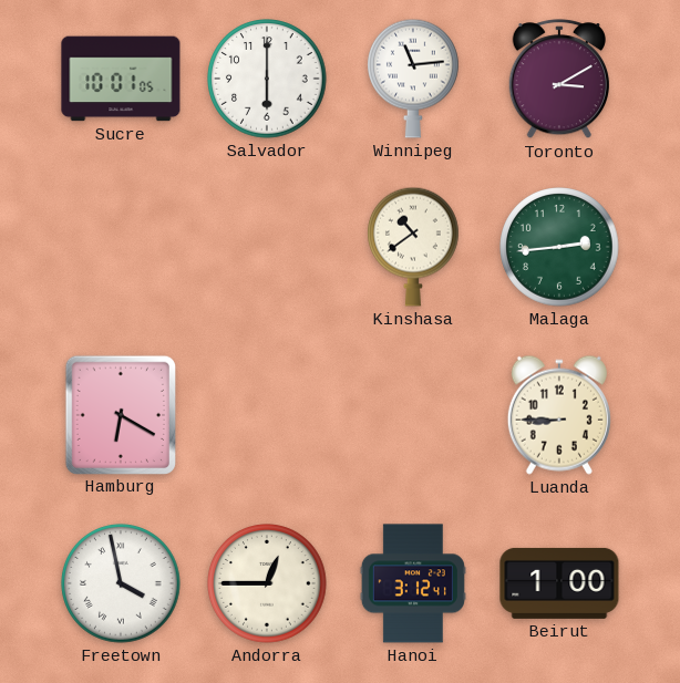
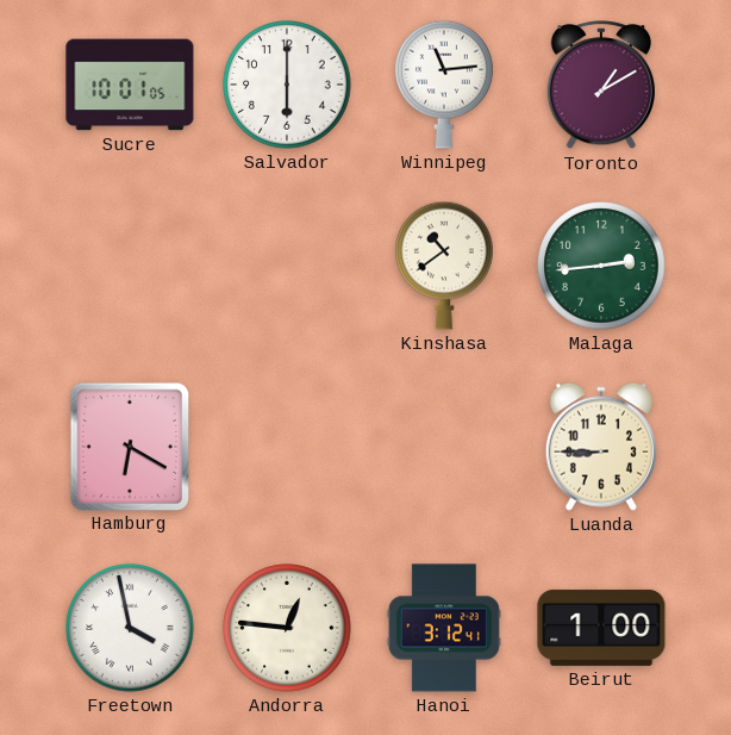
Toronto: 3:10 -> 1:10 (601, 86)
Andorra: 12:45 -> 12:46 (287, 628)
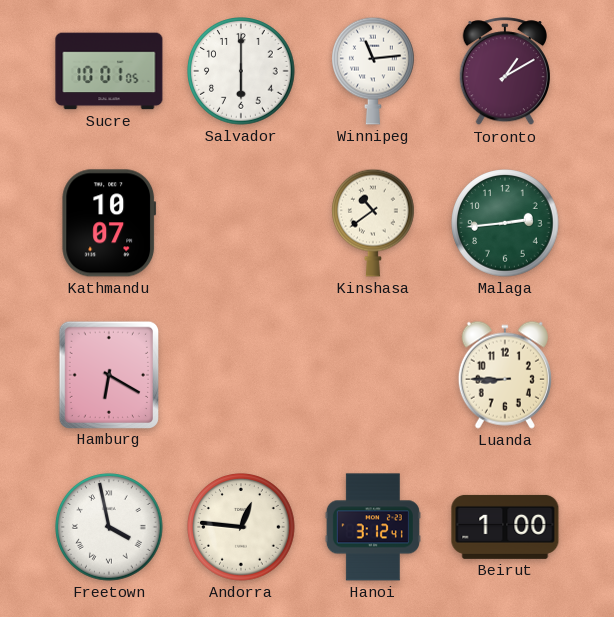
Kathmandu: none -> 10:07 (109, 223)
